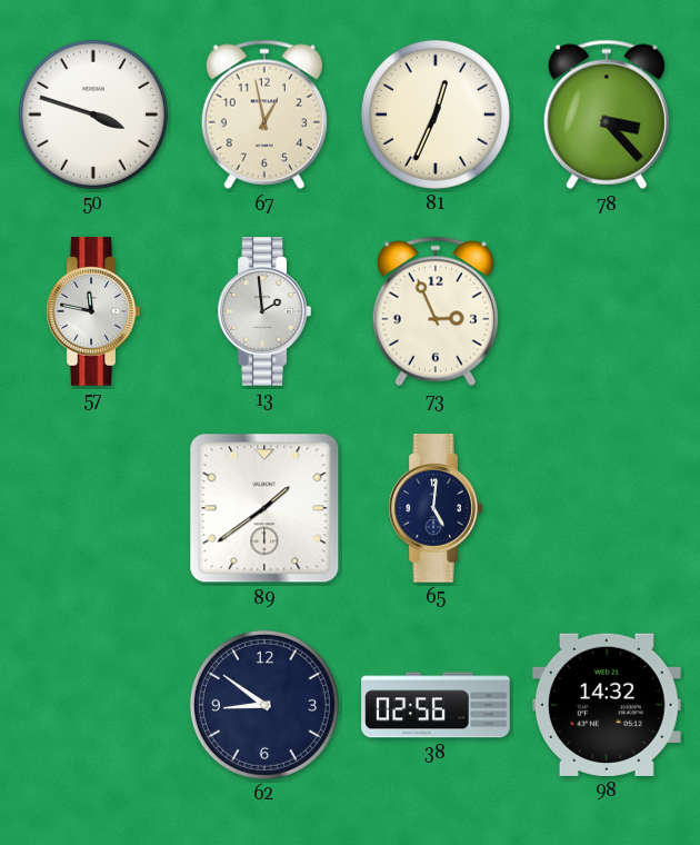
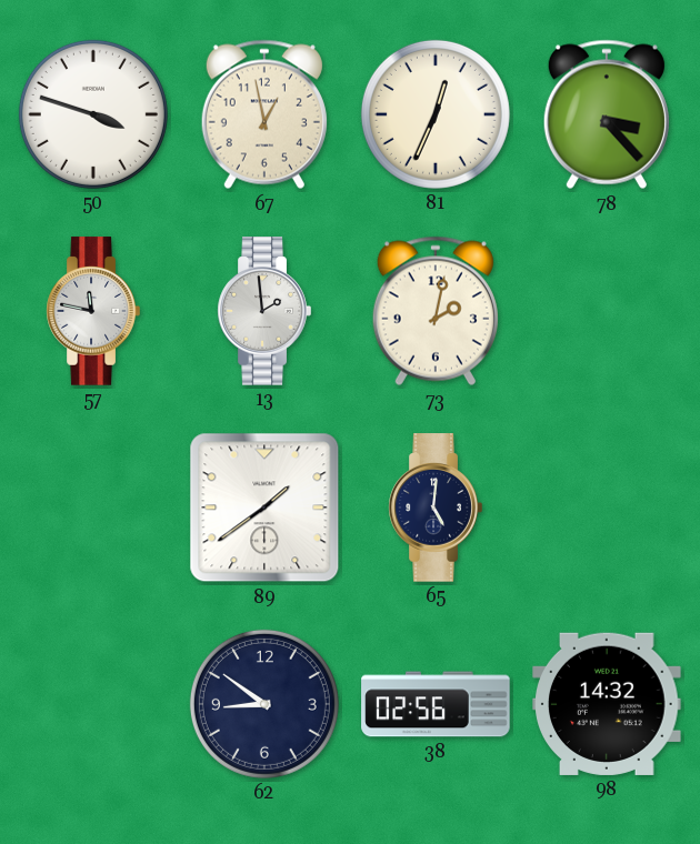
73: 2:56 -> 2:02 (436, 311)
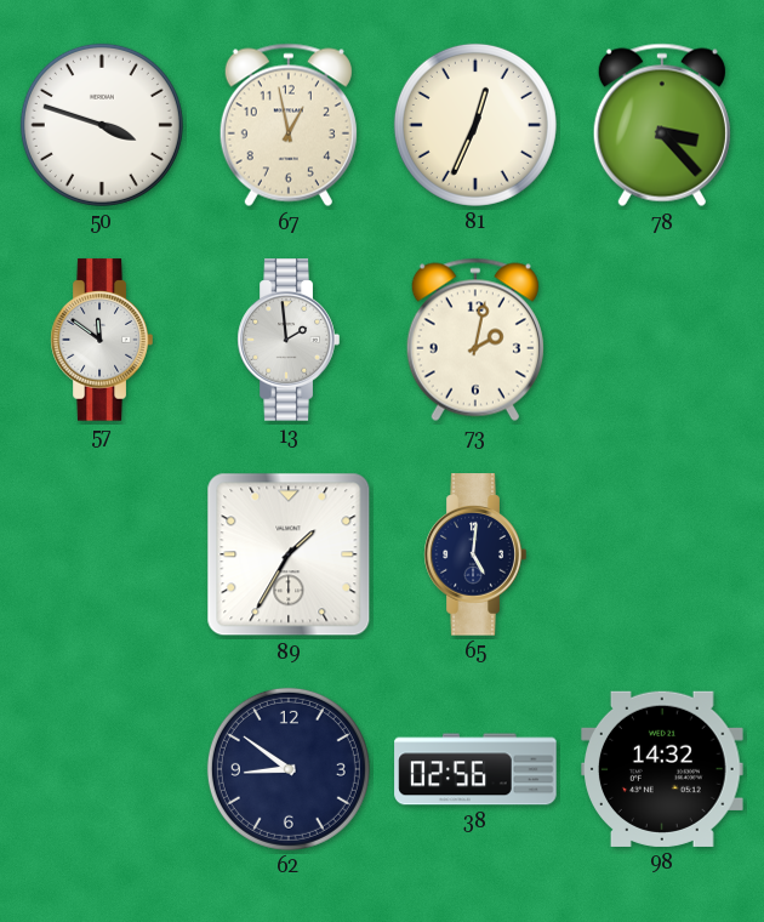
57: 11:47 -> 11:51 (102, 340)
89: 1:39 -> 1:35 (289, 554)
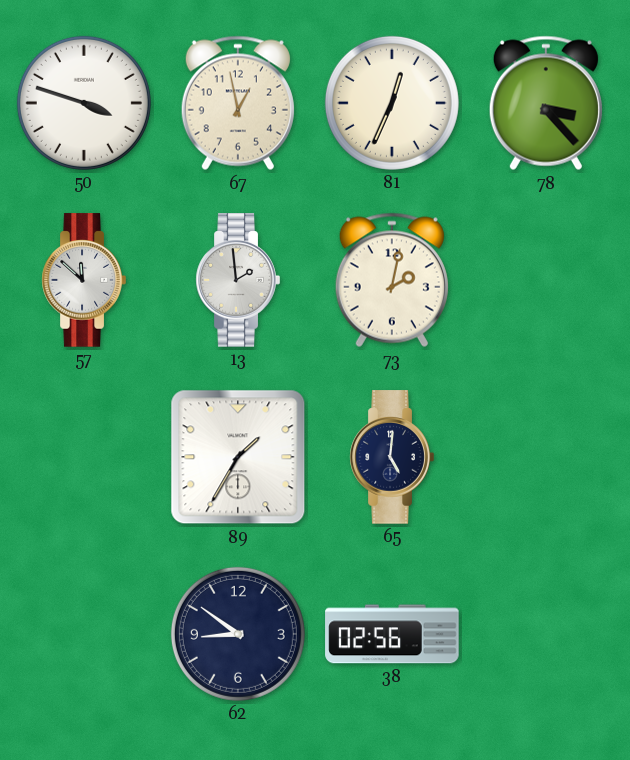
57: 11:51 -> 11:52 (84, 280)
98: 14:32 -> none (663, 769)
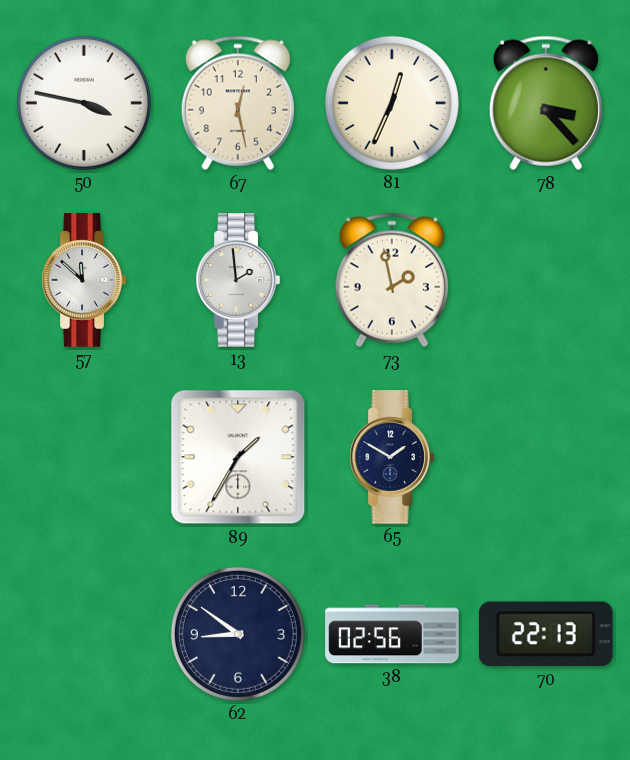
50: 3:48 -> 3:47 (84, 103)
67: 12:58 -> 12:28 (238, 103)
73: 2:02 -> 1:58 (392, 280)
65: 5:01 -> 1:50 (392, 457)
70: none -> 22:13 (546, 634)
